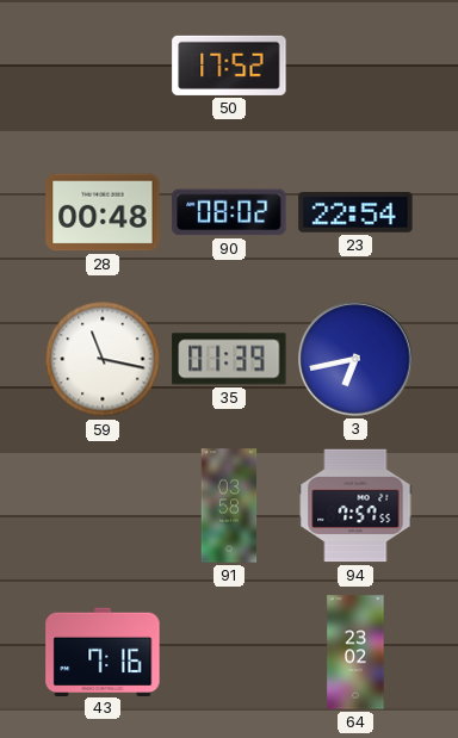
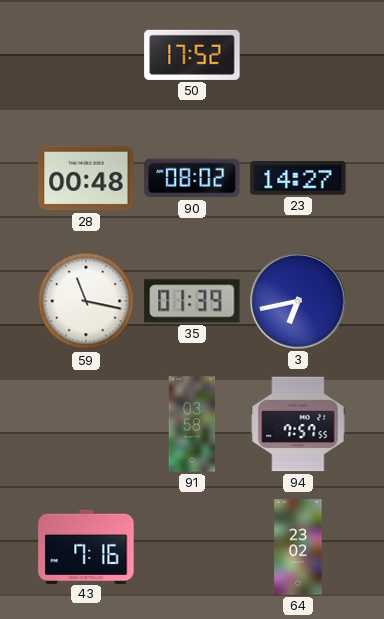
23: 22:54 -> 14:27 (298, 178)
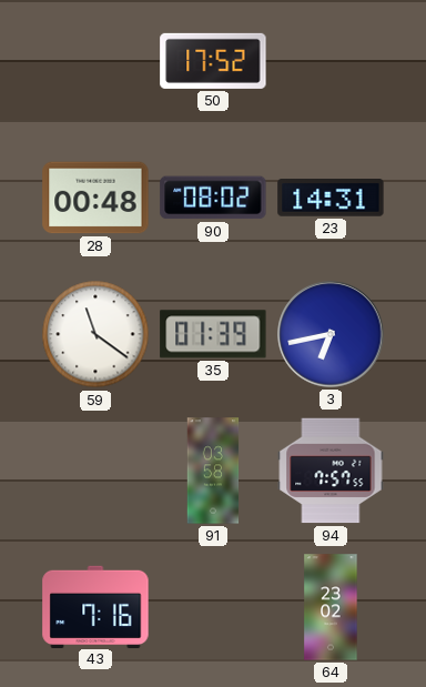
23: 14:27 -> 14:31 (331, 198)
59: 11:17 -> 11:21 (95, 334)
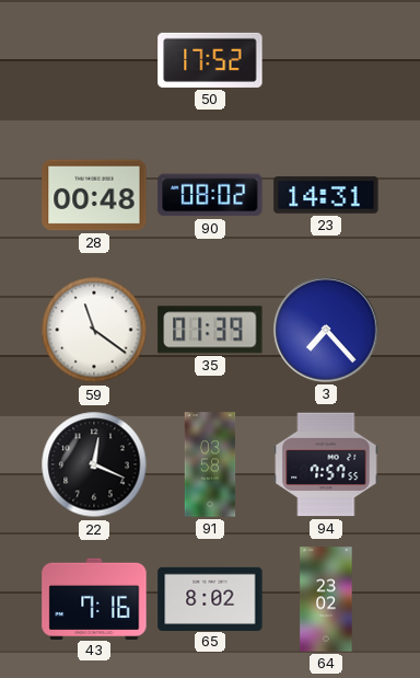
3: 6:43 -> 7:23 (326, 330)
22: none -> 12:19 (94, 464)
65: none -> 8:02 (210, 598)
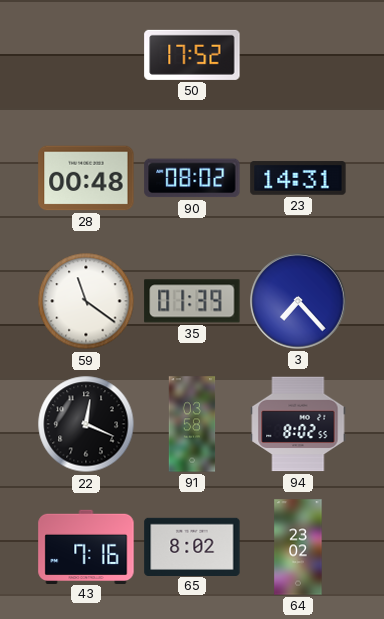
94: 7:57 -> 8:02 (298, 424)
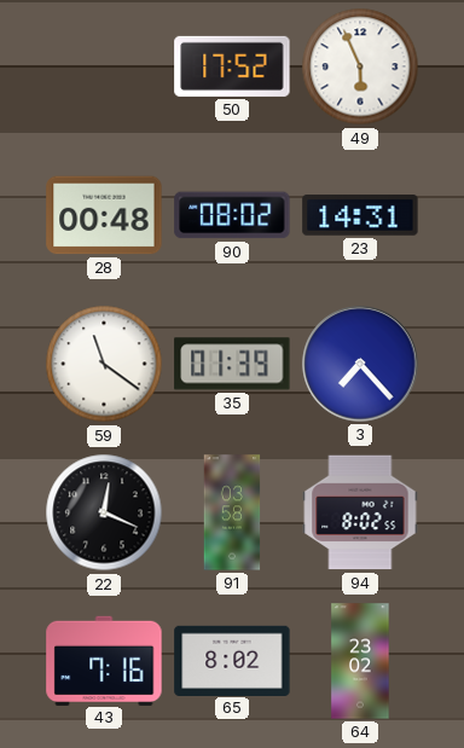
49: none -> 5:56 (360, 66)
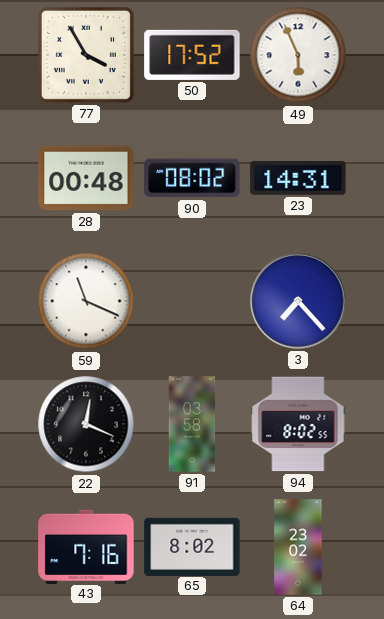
77: none -> 3:55 (86, 55)
59: 11:21 -> 11:19 (86, 301)
35: 01:39 -> none (232, 364)
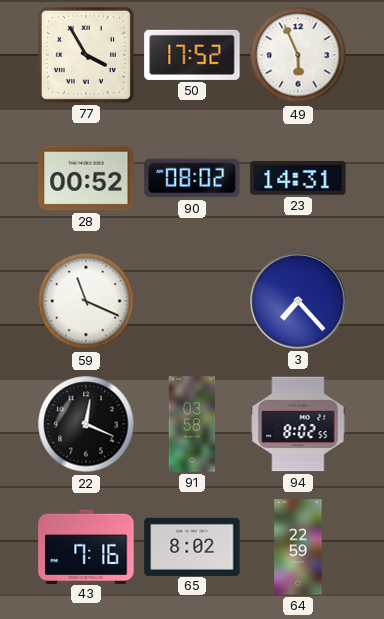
28: 00:48 -> 00:52 (86, 178)
64: 23:02 -> 22:59 (298, 547)
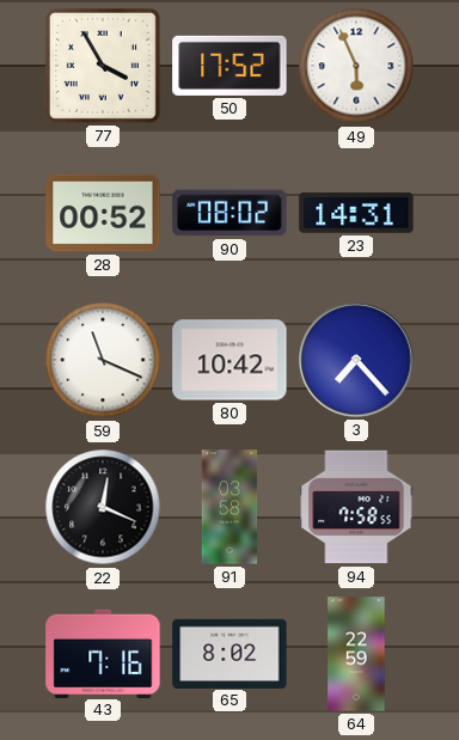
80: none -> 10:42 (229, 360)
94: 8:02 -> 7:58 (356, 507)
